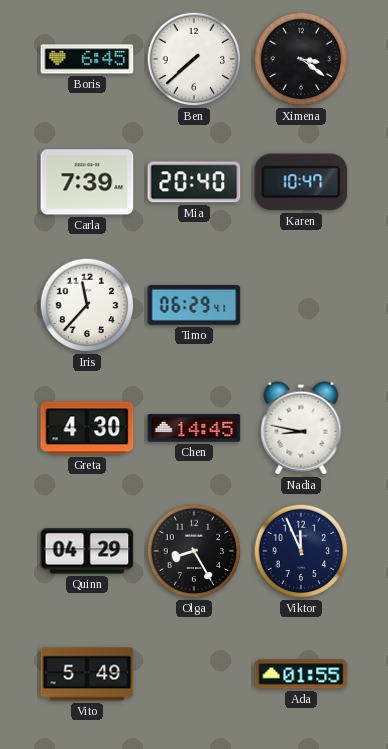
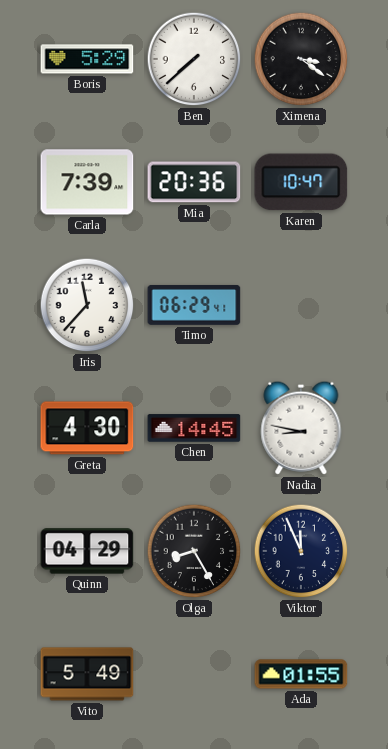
Boris: 6:45 -> 5:29 (87, 59)
Mia: 20:40 -> 20:36 (194, 182)
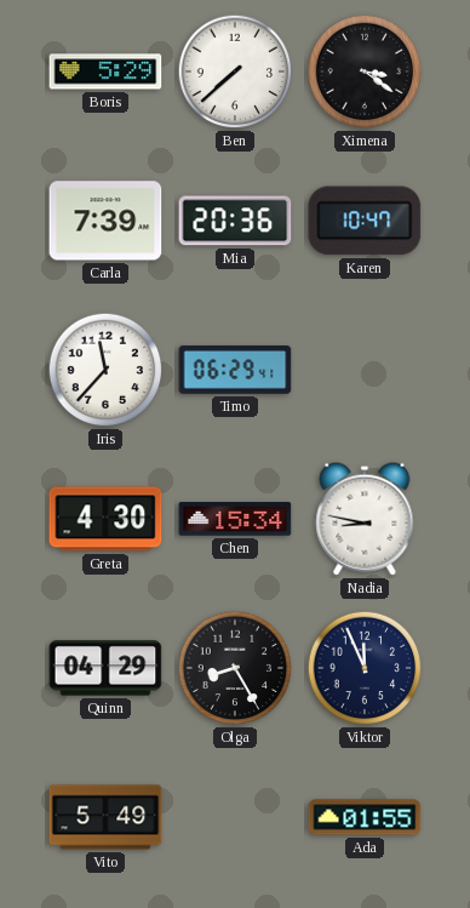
Chen: 14:45 -> 15:34 (235, 519)
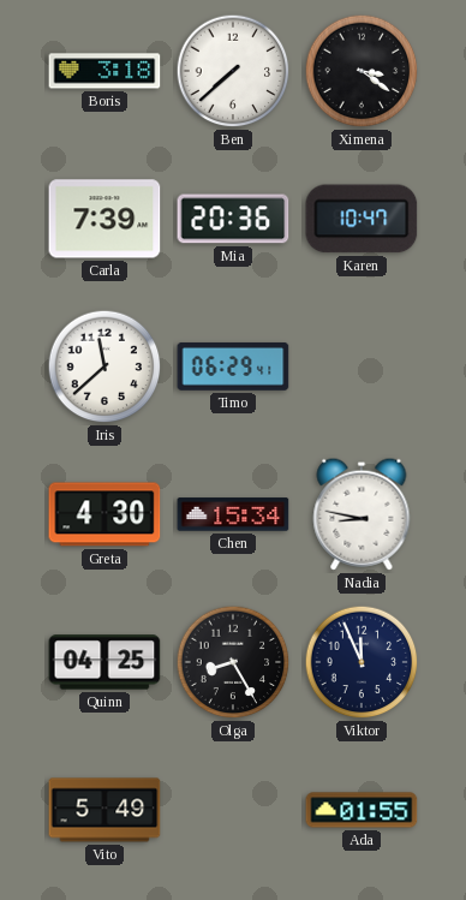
Boris: 5:29 -> 3:18 (104, 71)
Iris: 11:37 -> 11:38 (104, 366)
Quinn: 04:29 -> 04:25 (104, 662)
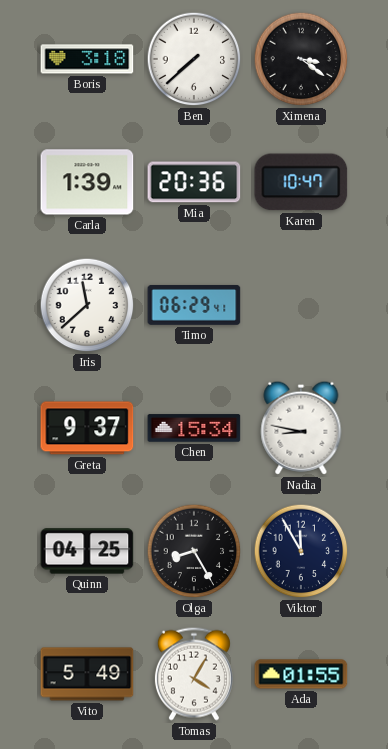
Carla: 7:39 -> 1:39 (87, 182)
Greta: 4:30 -> 9:37 (87, 428)
Viktor: 11:56 -> 11:55 (301, 551)
Tomas: none -> 4:05 (194, 674)
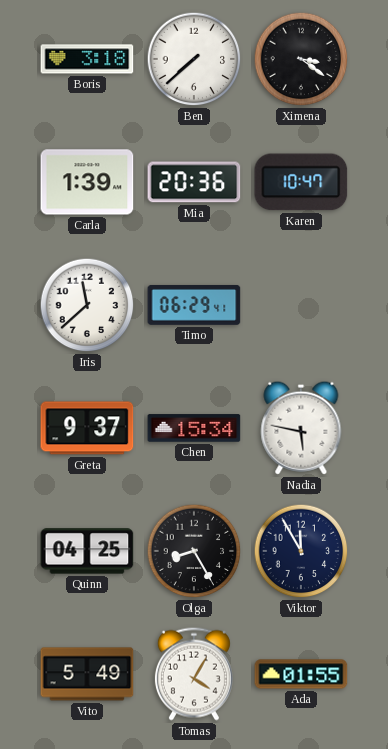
Nadia: 8:47 -> 5:47 (301, 428)
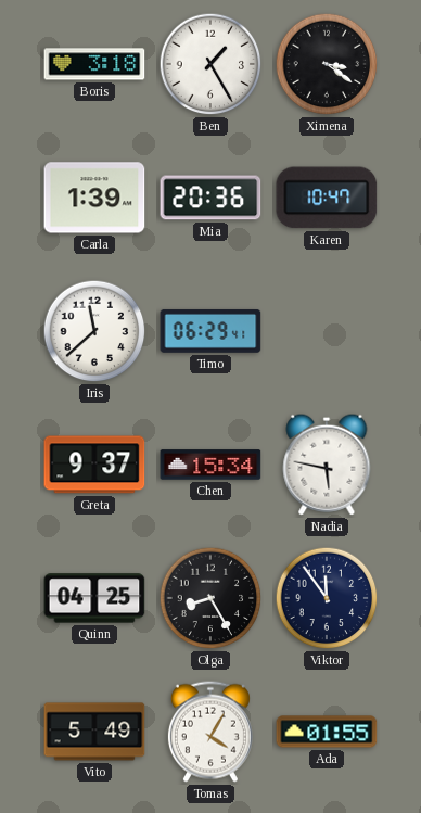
Ben: 7:38 -> 1:25 (210, 64)
Viktor: 11:55 -> 11:54 (327, 598)
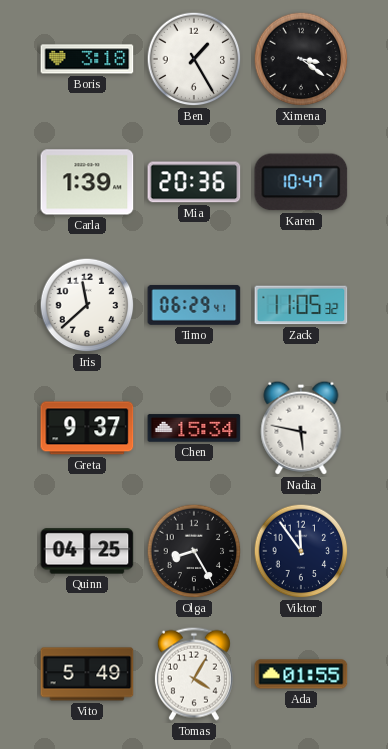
Zack: none -> 11:05 (301, 305)
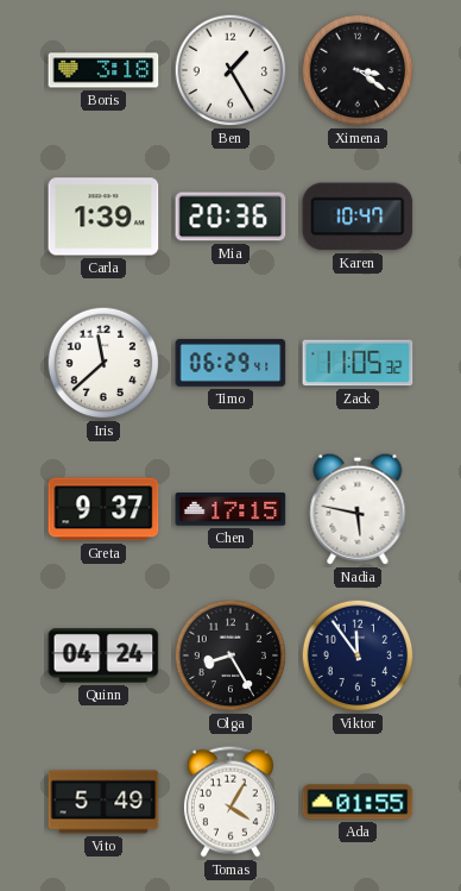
Chen: 15:34 -> 17:15 (230, 509)
Quinn: 04:25 -> 04:24 (103, 655)
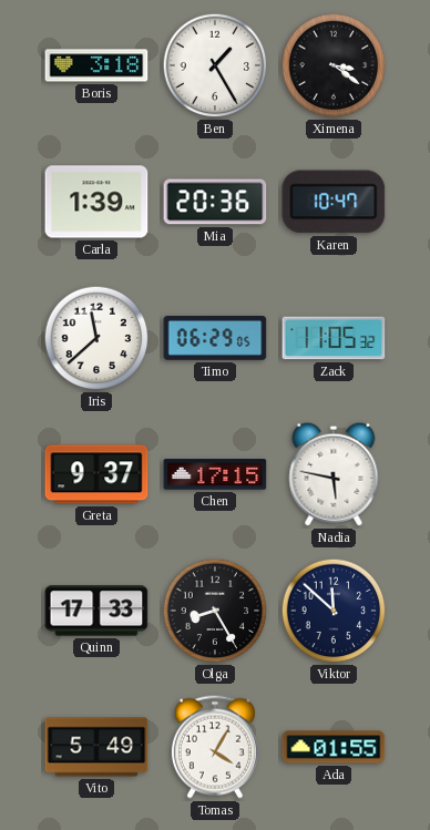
Timo: 06:29:41 -> 06:29:05 (215, 338)
Quinn: 04:24 -> 17:33 (96, 611)
Viktor: 11:54 -> 11:52 (334, 611)
